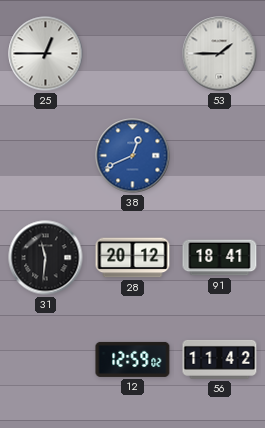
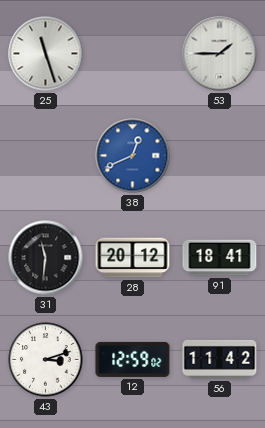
25: 12:45 -> 11:27 (46, 54)
43: none -> 3:12 (46, 360)
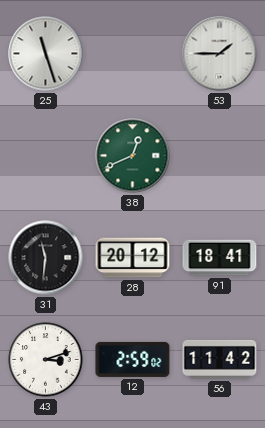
38 dial: blue -> green (133, 156)
12: 12:59 -> 2:59 (133, 359)
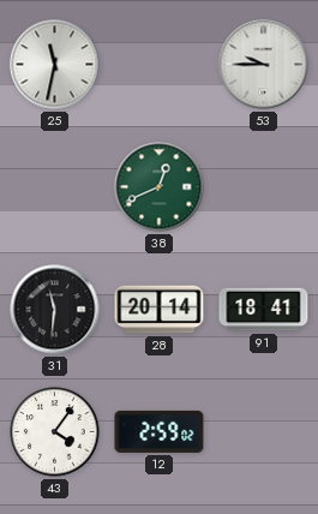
25: 11:27 -> 11:32 (55, 65)
53: 1:45 -> 9:45 (264, 65)
28: 20:12 -> 20:14 (160, 310)
43: 3:12 -> 4:06 (55, 432)
56: 11:42 -> none (220, 359)
